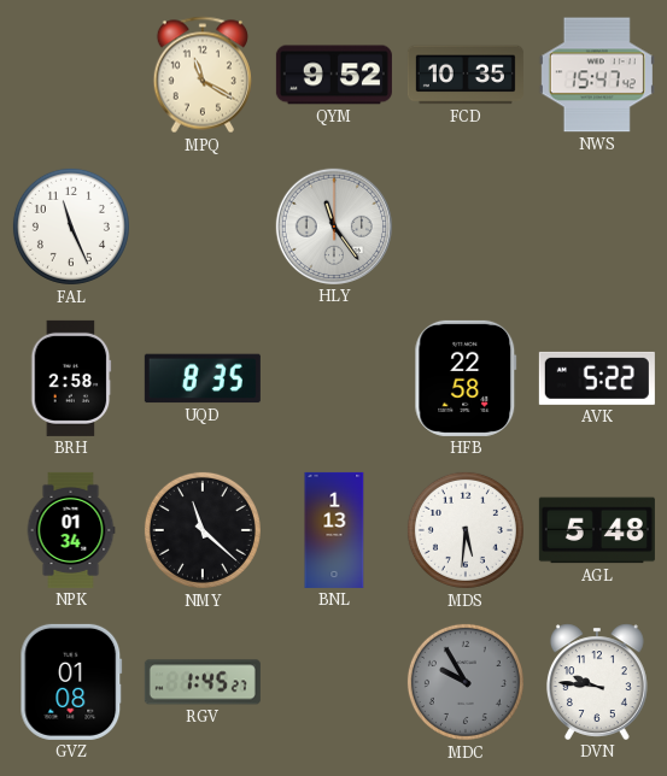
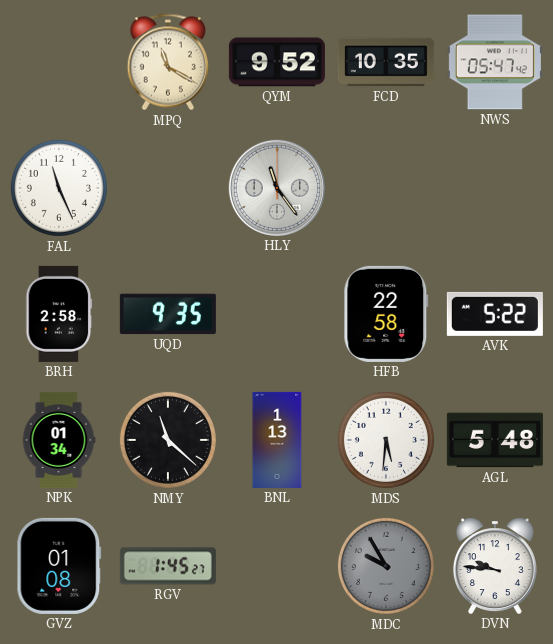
NWS: 15:47 -> 05:47 (495, 62)
UQD: 8:35 -> 9:35 (168, 314)
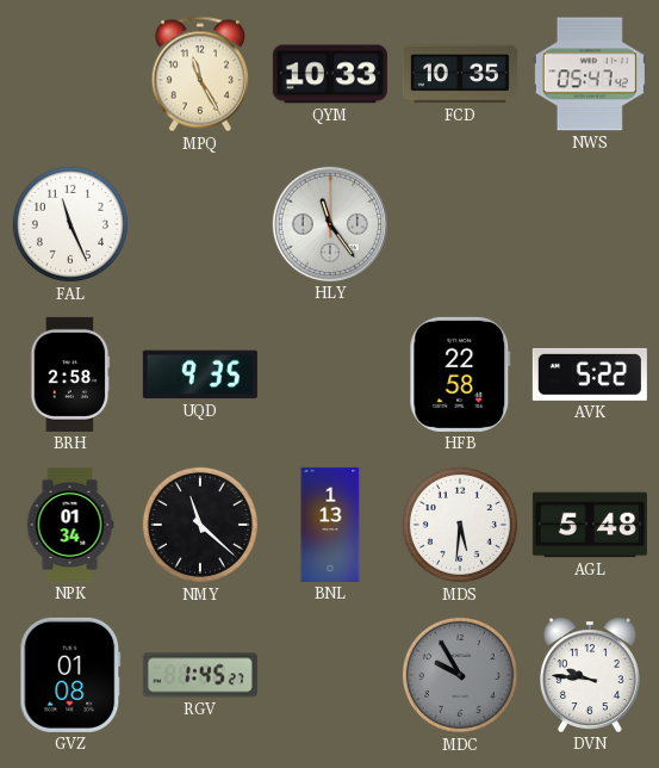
MPQ: 11:20 -> 11:25 (200, 74)
QYM: 9:52 -> 10:33 (330, 74)
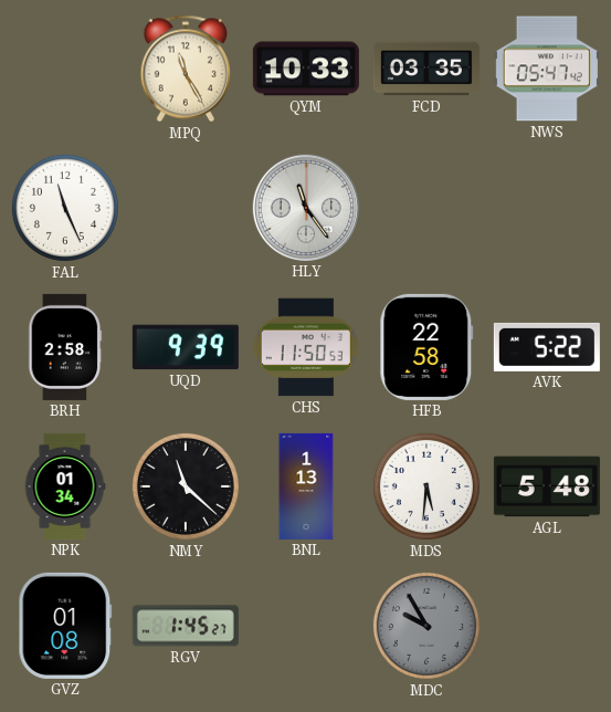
FCD: 10:35 -> 03:35 (426, 69)
UQD: 9:35 -> 9:39 (186, 347)
CHS: none -> 11:50 (306, 347)
DVN: 9:46 -> none (590, 675)
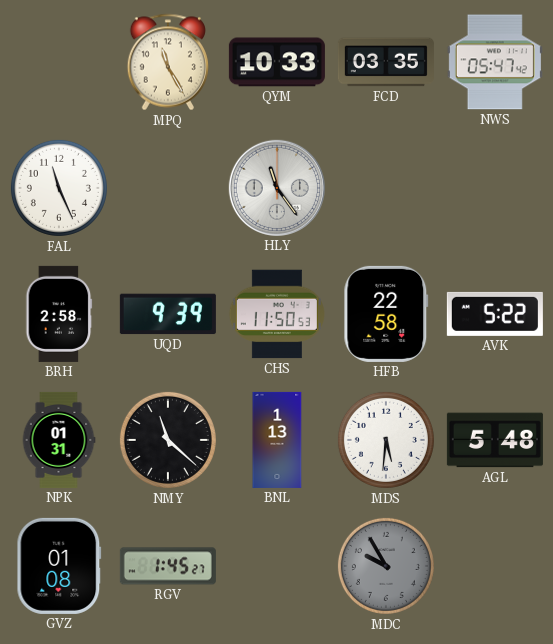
NPK: 01:34 -> 01:31 (59, 440)
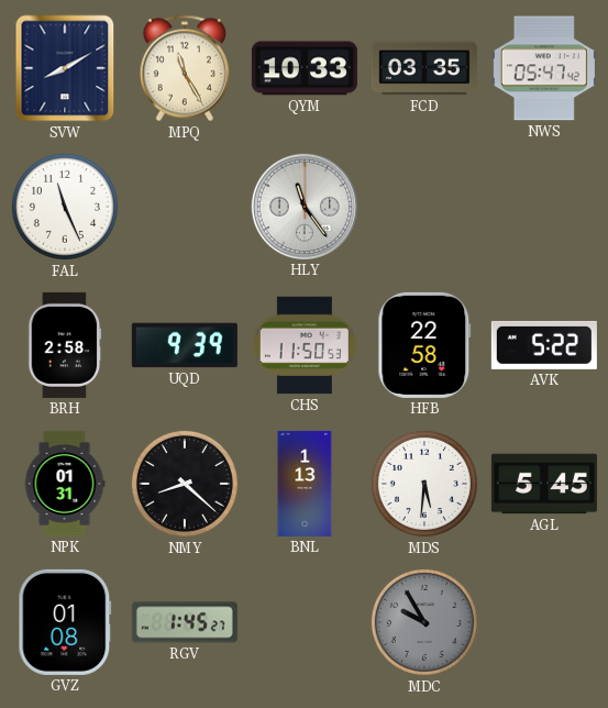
SVW: none -> 8:10 (65, 68)
NMY: 11:22 -> 8:22 (185, 484)
AGL: 5:48 -> 5:45 (544, 484)
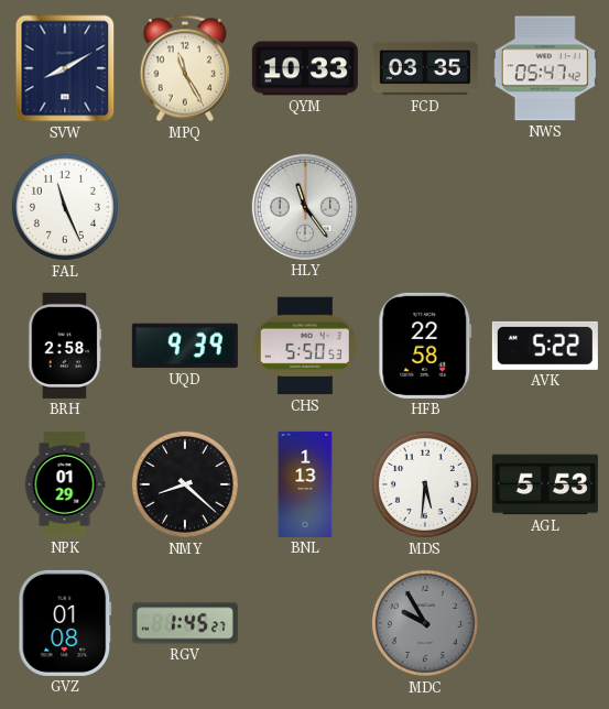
CHS: 11:50 -> 5:50 (305, 346)
NPK: 01:31 -> 01:29 (65, 484)
AGL: 5:45 -> 5:53 (545, 484)
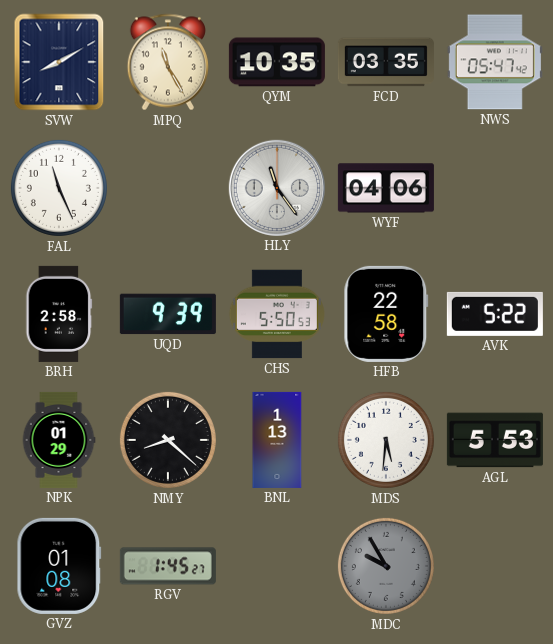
QYM: 10:33 -> 10:35 (277, 62)
WYF: none -> 04:06 (386, 188)
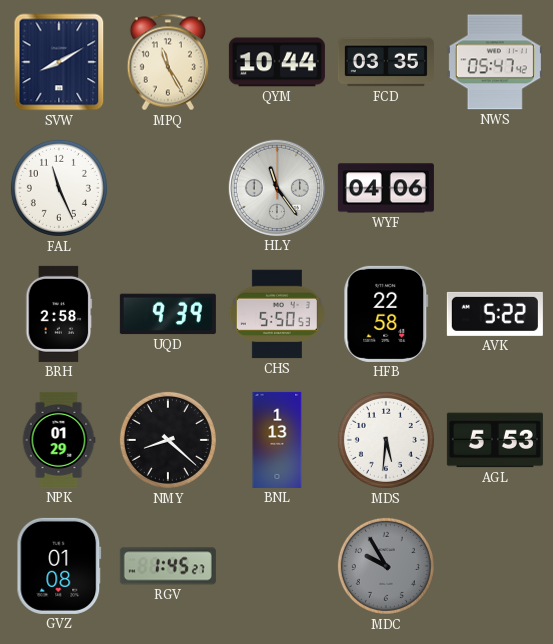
QYM: 10:35 -> 10:44 (277, 62)
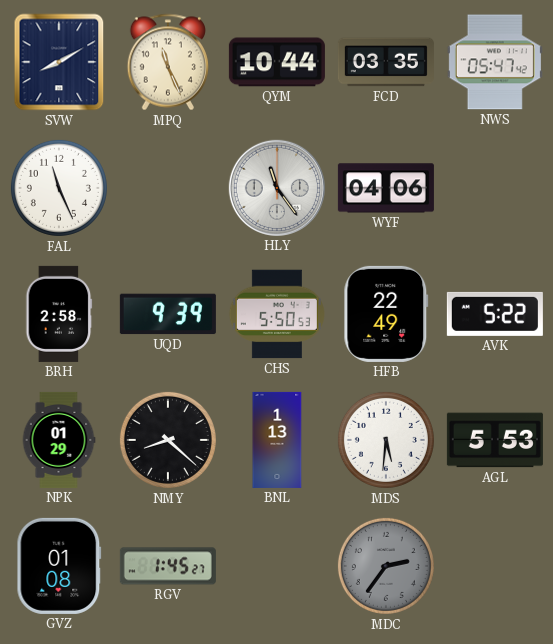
MPQ: 11:25 -> 11:26 (168, 62)
HFB: 22:58 -> 22:49 (386, 314)
MDC: 9:55 -> 2:36 (386, 566)
